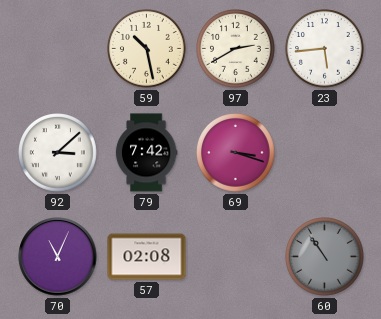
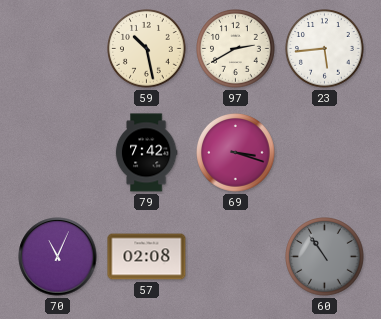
92: 3:08 -> none (58, 153)
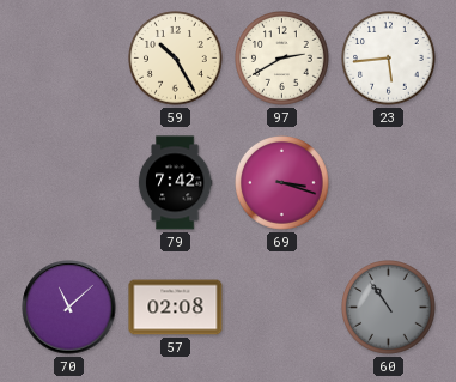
59: 10:28 -> 10:25 (176, 59)
70: 11:04 -> 11:08 (69, 308)
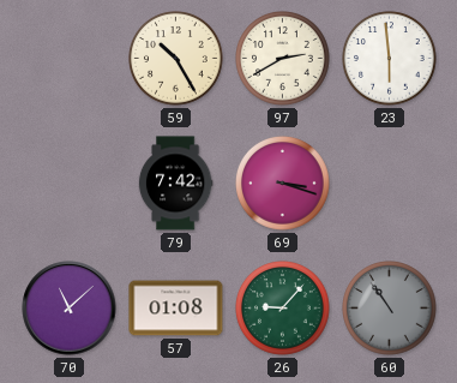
23: 5:44 -> 5:59 (390, 59)
57: 02:08 -> 01:08 (176, 309)
26: none -> 9:07 (283, 309)
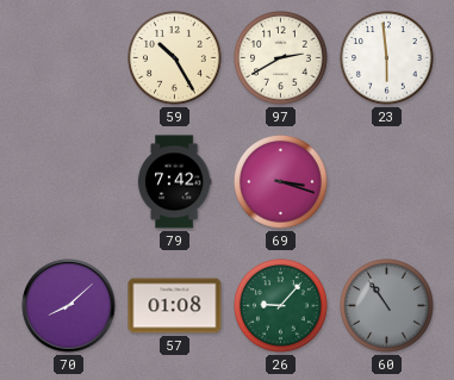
70: 11:08 -> 8:08 (69, 306)
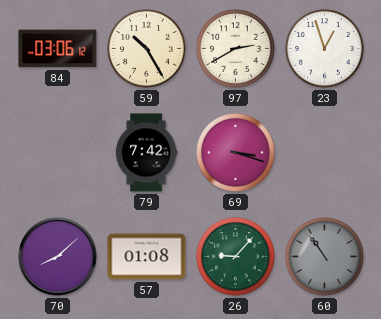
84: none -> 03:06 (58, 49)
23: 5:59 -> 12:57 (325, 49)
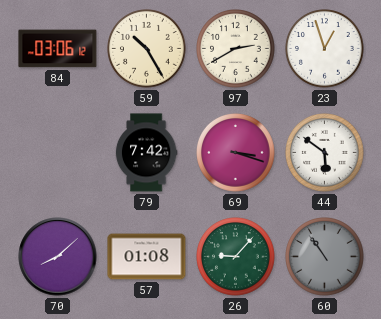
44: none -> 5:51 (325, 153)
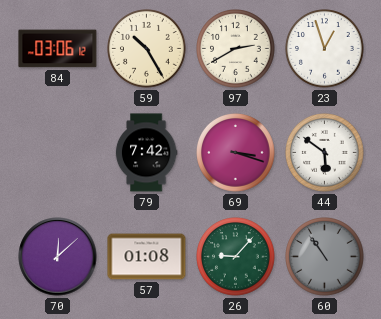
70: 8:08 -> 12:08 (58, 257)
